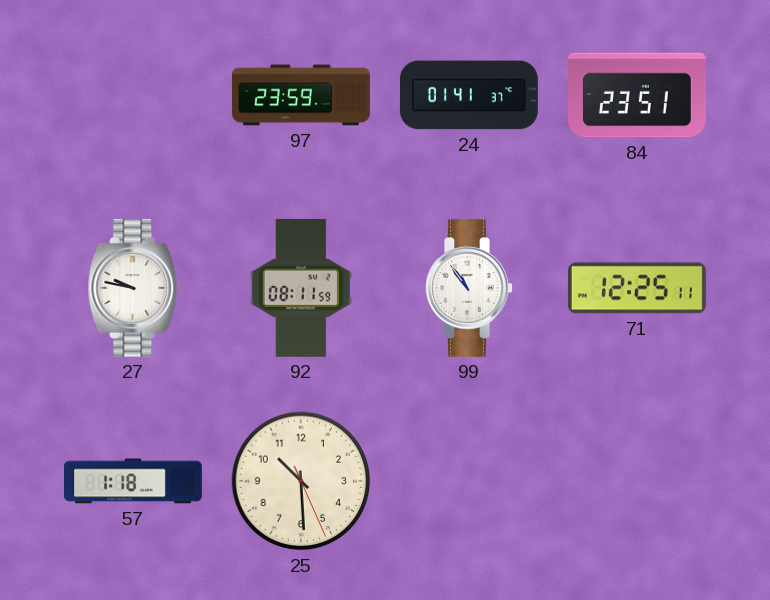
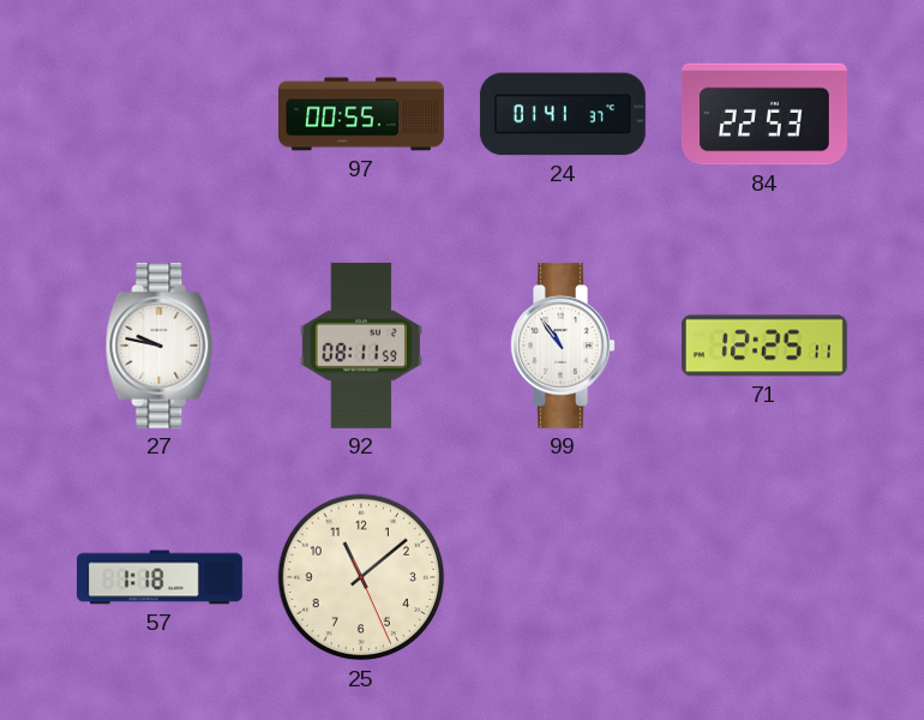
97: 23:59 -> 00:55 (362, 114)
84: 23:51 -> 22:53 (764, 114)
25: 10:29 -> 11:08 (361, 577)
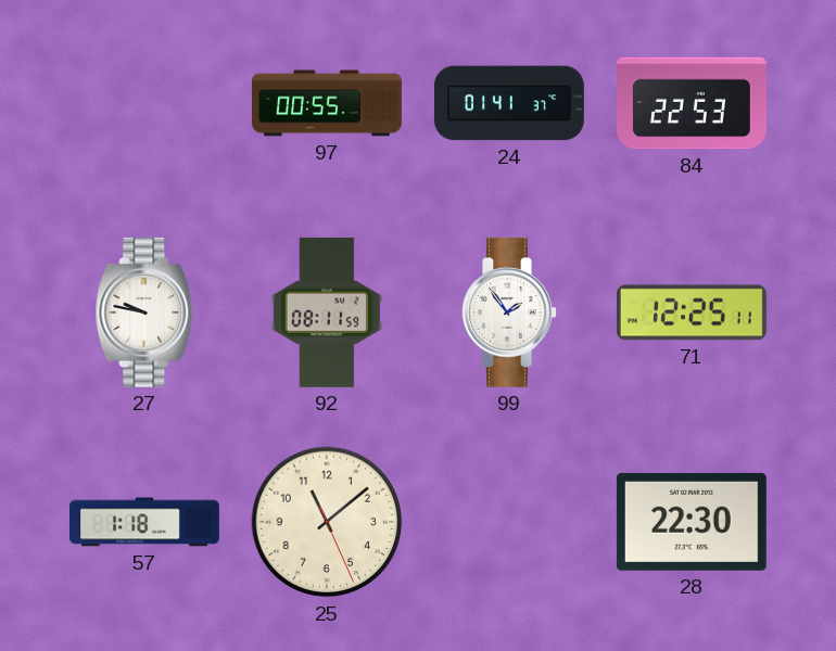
99: 10:54 -> 1:54 (509, 312)
28: none -> 22:30 (692, 522)
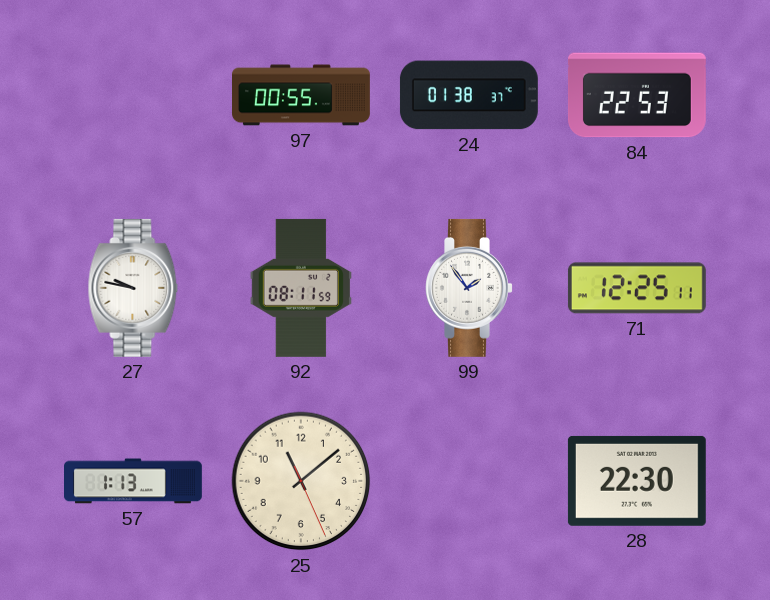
24: 01:41 -> 01:38 (469, 95)
57: 1:18 -> 1:13 (134, 481)
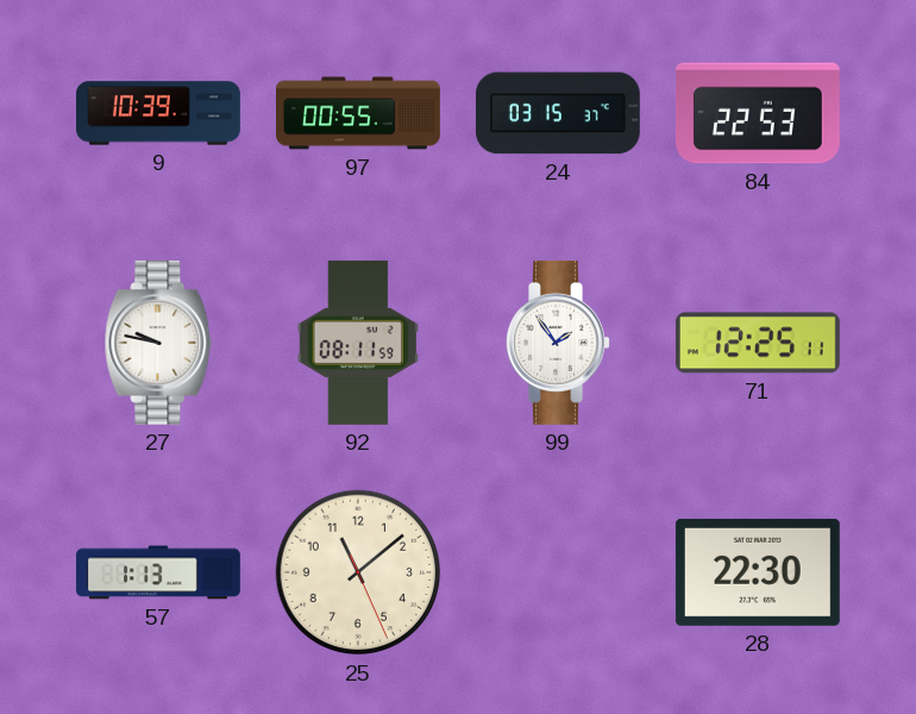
9: none -> 10:39 (159, 113)
24: 01:38 -> 03:15 (558, 113)
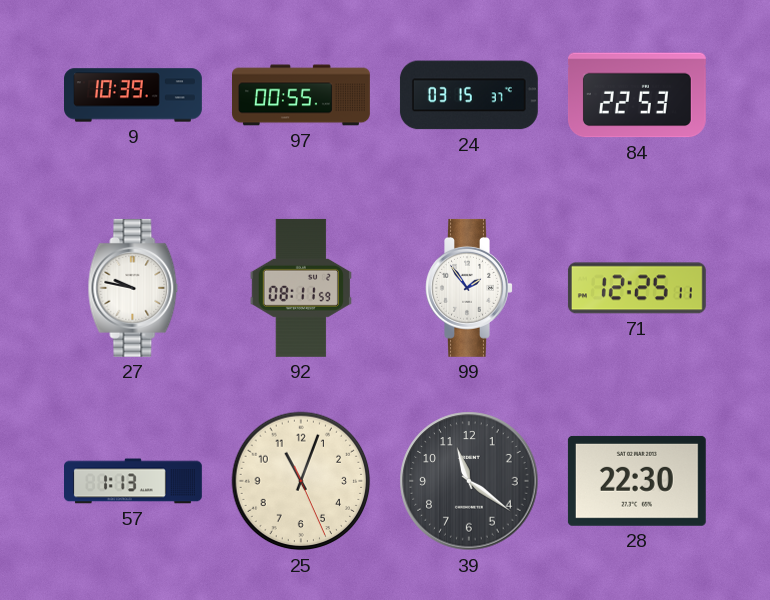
25: 11:08 -> 11:03 (301, 481)
39: none -> 11:21 (469, 481)
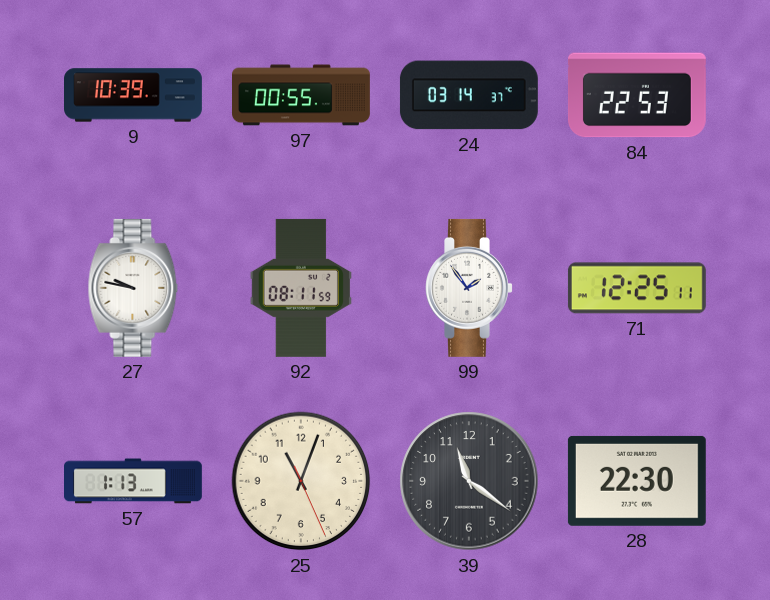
24: 03:15 -> 03:14 (469, 95)
